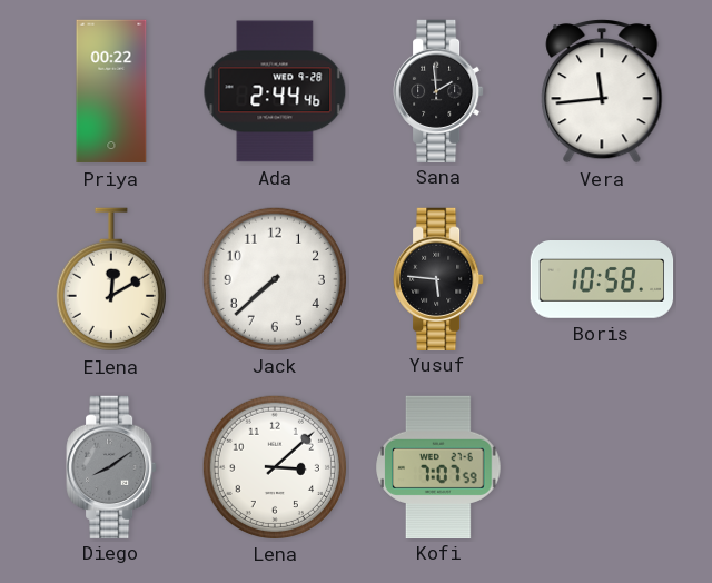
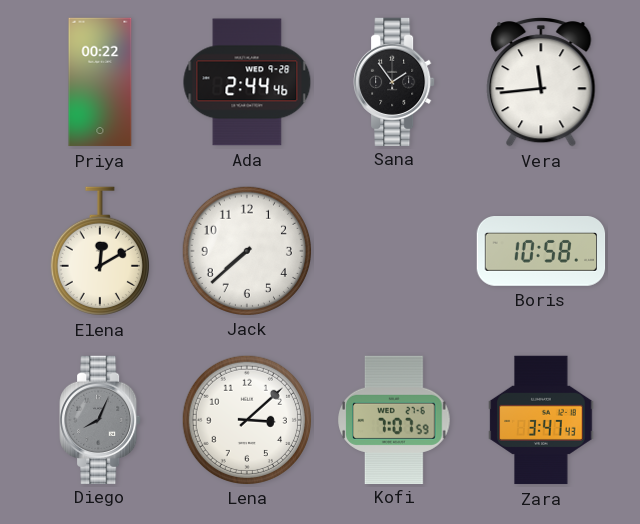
Sana: 1:59 -> 1:54 (394, 81)
Yusuf: 5:46 -> none (438, 278)
Diego: 8:09 -> 8:04 (100, 419)
Zara: none -> 3:47 (541, 420)
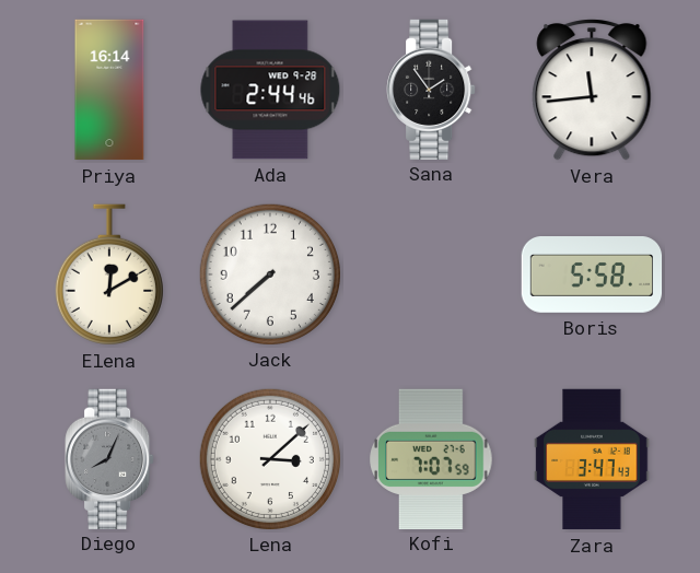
Priya: 00:22 -> 16:14 (109, 90)
Boris: 10:58 -> 5:58 (592, 274)
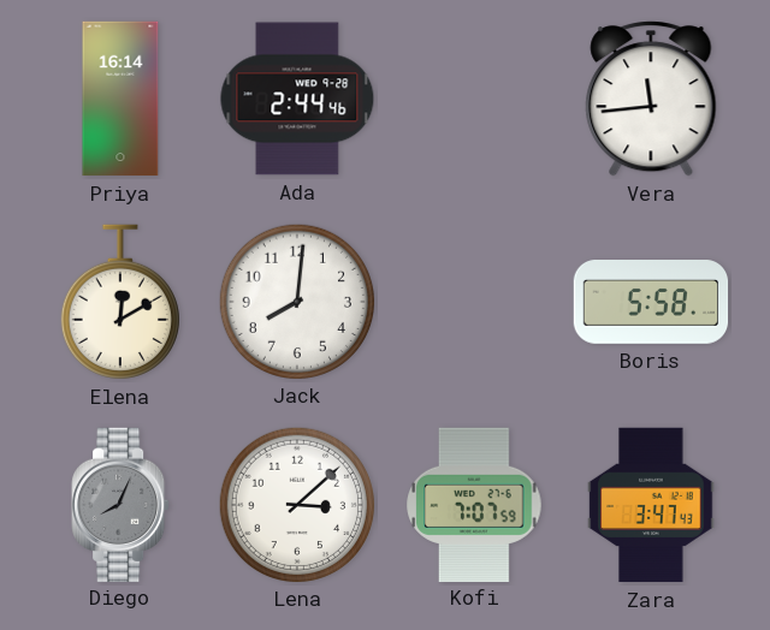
Sana: 1:54 -> none (431, 89)
Jack: 7:38 -> 8:01 (296, 301)
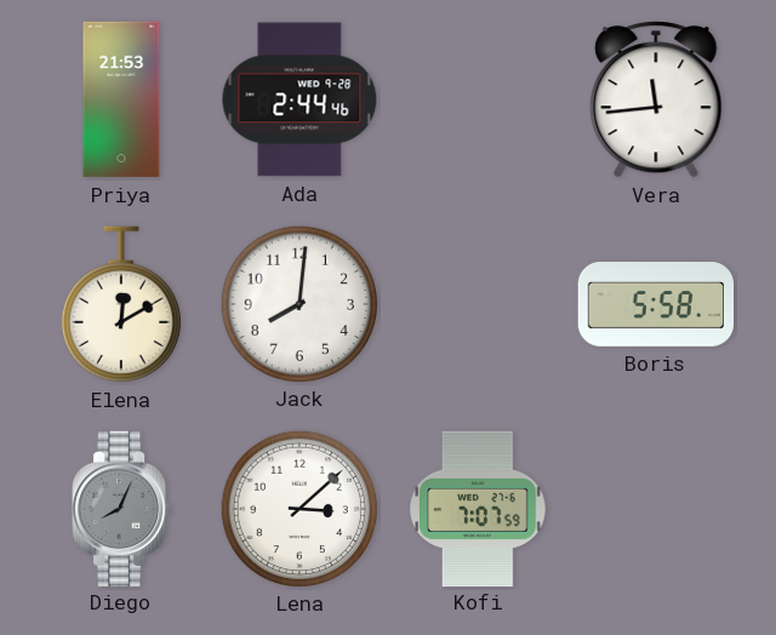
Priya: 16:14 -> 21:53 (121, 99)
Zara: 3:47 -> none (651, 505)
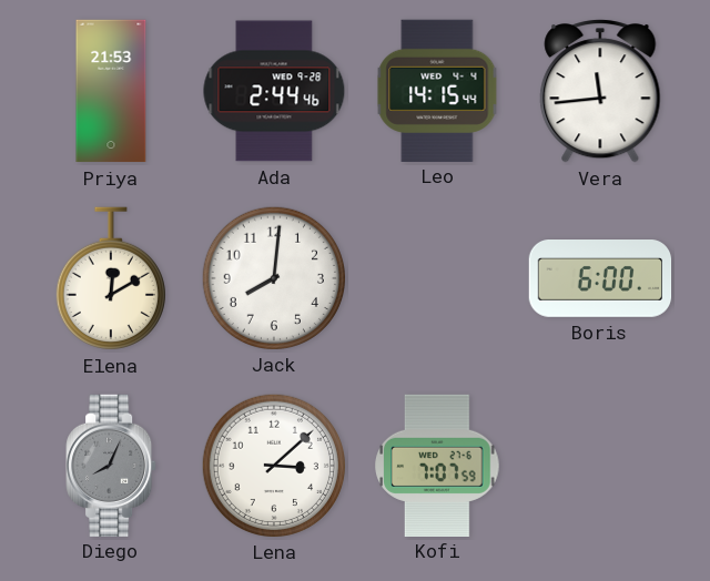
Leo: none -> 14:15 (437, 90)
Boris: 5:58 -> 6:00 (600, 278)
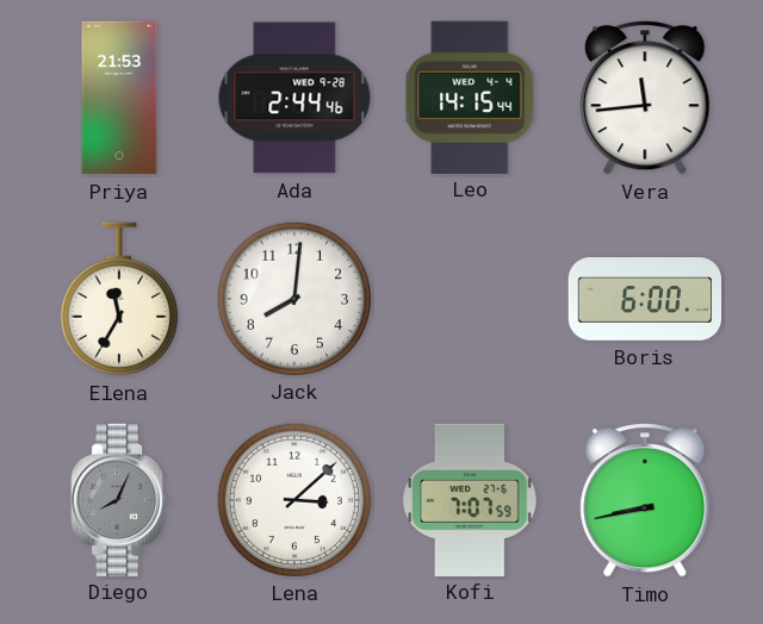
Elena: 12:10 -> 11:35 (119, 299)
Timo: none -> 8:43 (645, 501)
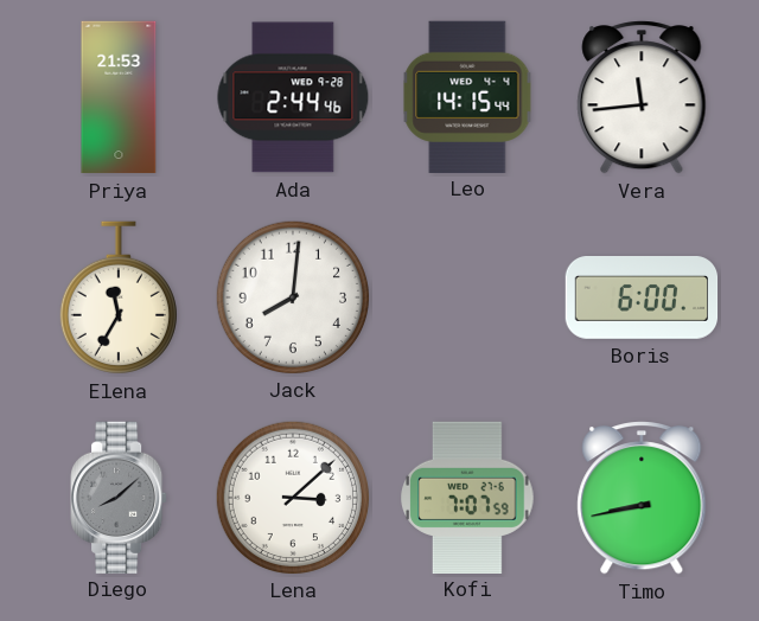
Diego: 8:04 -> 8:08 (119, 497)
